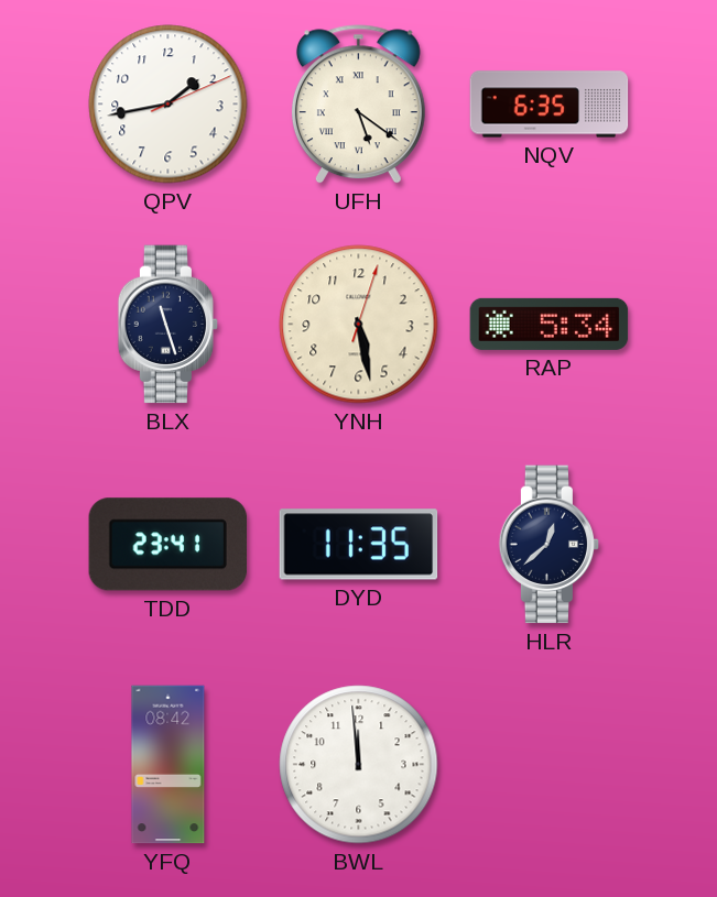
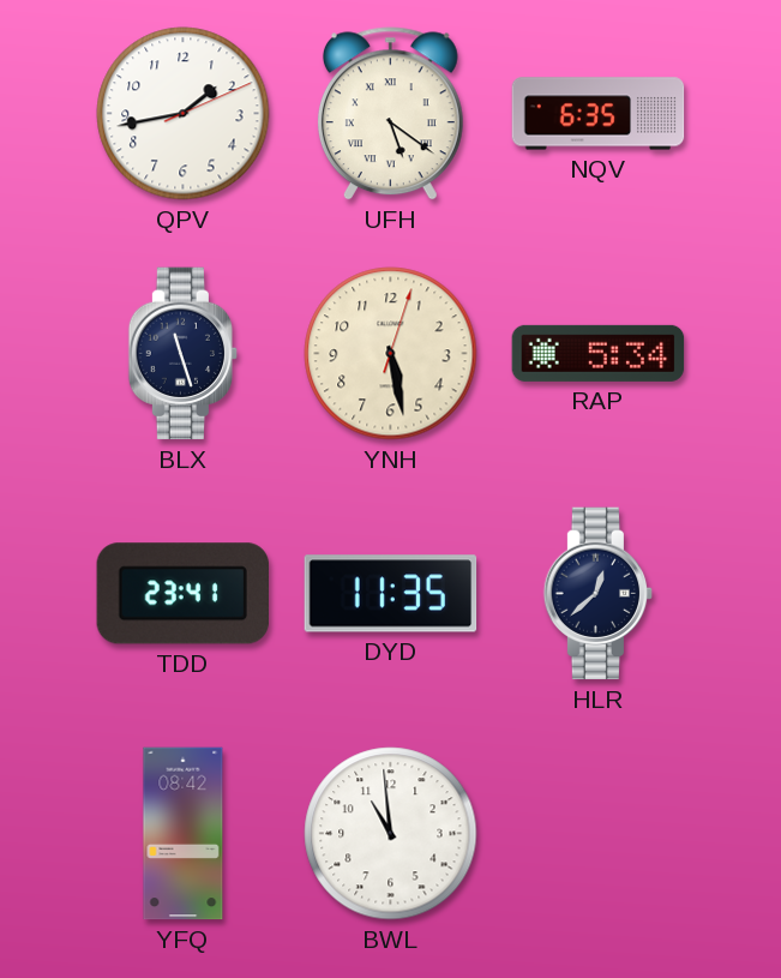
BWL: 11:59 -> 10:59 (391, 834)
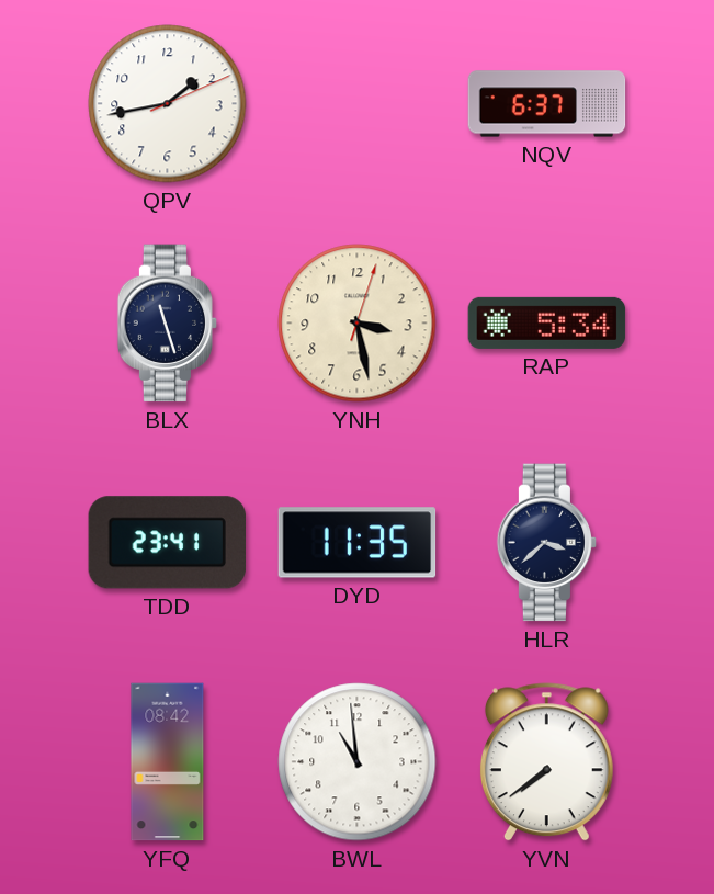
UFH: 5:21 -> none (390, 114)
NQV: 6:35 -> 6:37 (547, 104)
YNH: 5:28 -> 3:28 (358, 324)
HLR: 12:38 -> 3:38 (547, 543)
YVN: none -> 7:39 (546, 762)
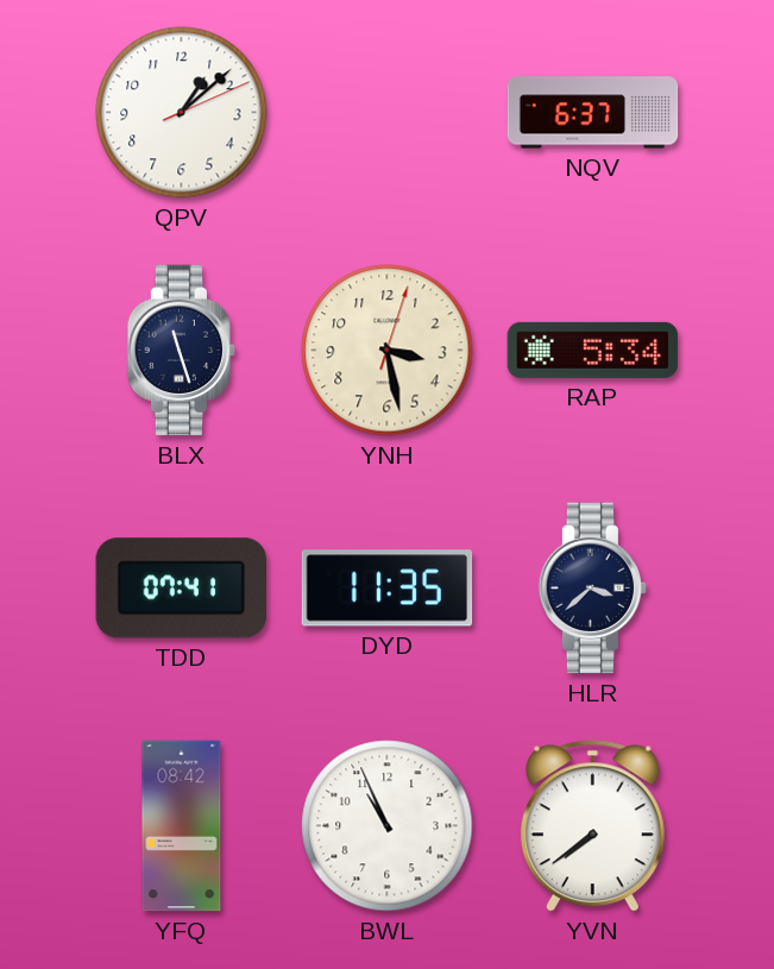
QPV: 1:43 -> 1:08 (182, 113)
TDD: 23:41 -> 07:41 (181, 589)
BWL: 10:59 -> 10:56 (388, 826)
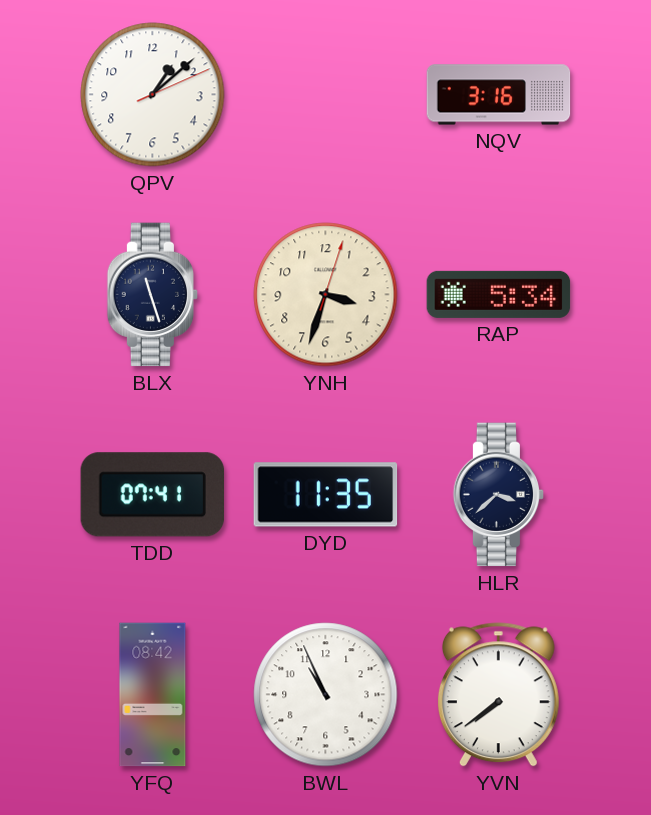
NQV: 6:37 -> 3:16 (499, 95)
YNH: 3:28 -> 3:33 (326, 295)
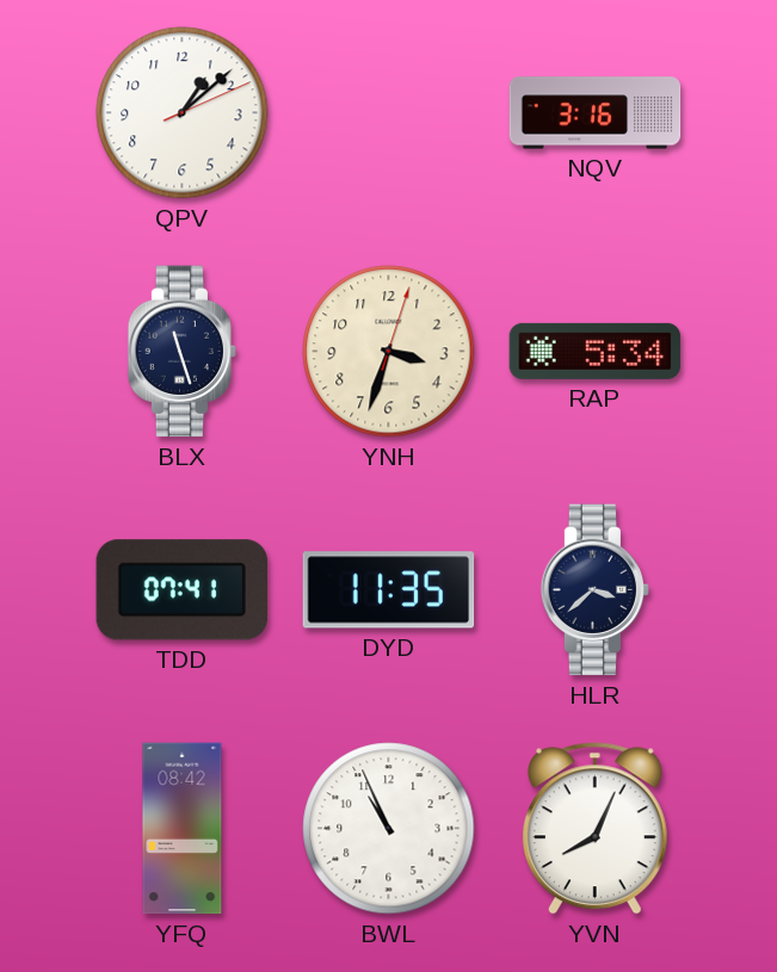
YVN: 7:39 -> 8:04 (594, 829)
